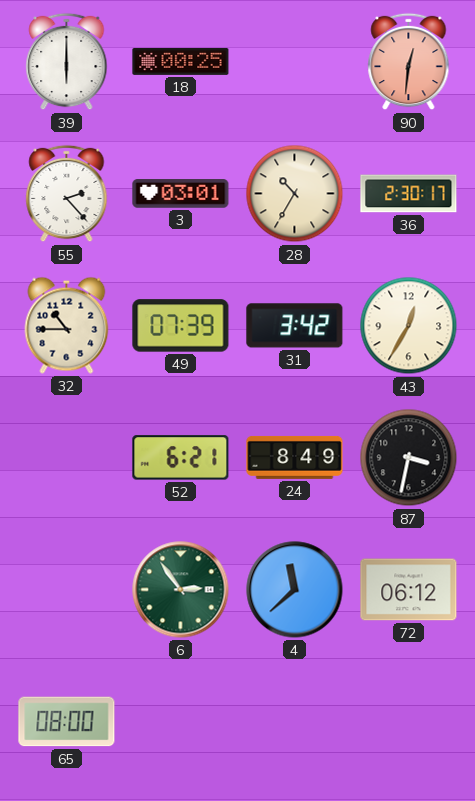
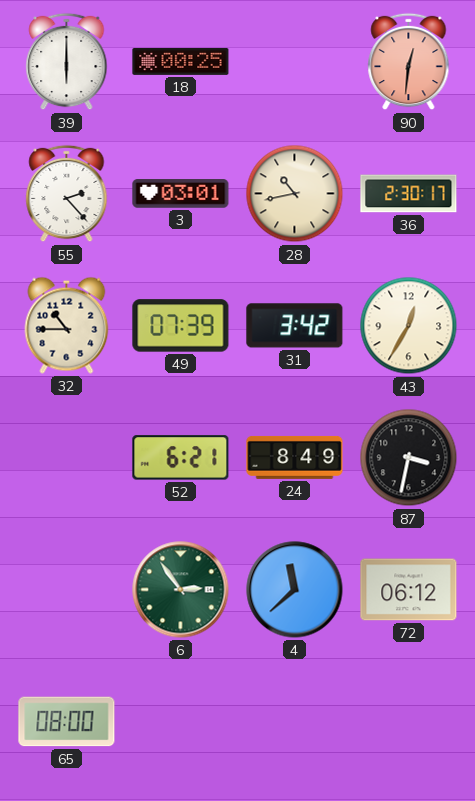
28: 10:35 -> 10:43 (295, 194)
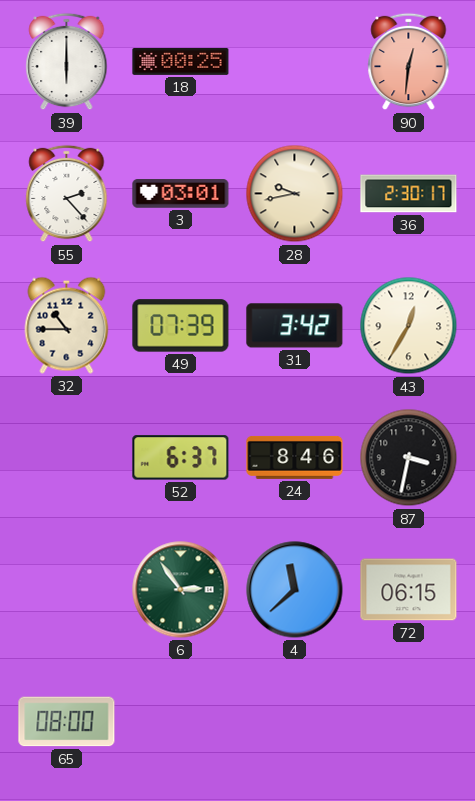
28: 10:43 -> 9:43 (295, 194)
52: 6:21 -> 6:37 (181, 458)
24: 8:49 -> 8:46 (295, 457)
72: 06:12 -> 06:15 (409, 590)
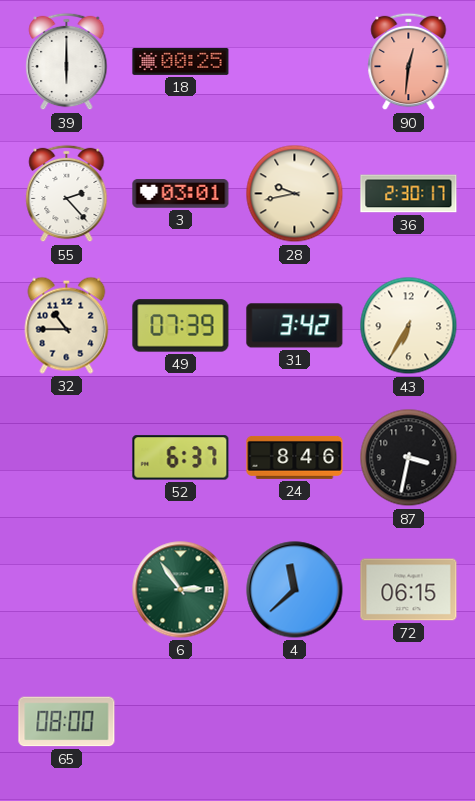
43: 12:35 -> 6:35 (409, 326)
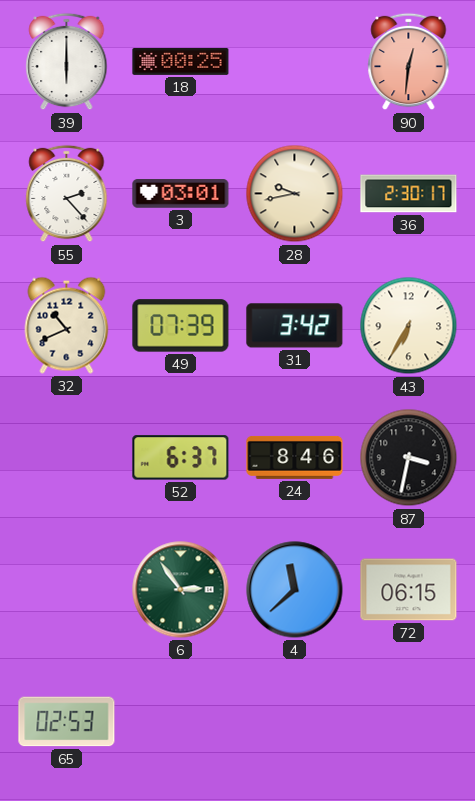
32: 10:45 -> 10:41 (67, 325)
65: 08:00 -> 02:53 (67, 722)
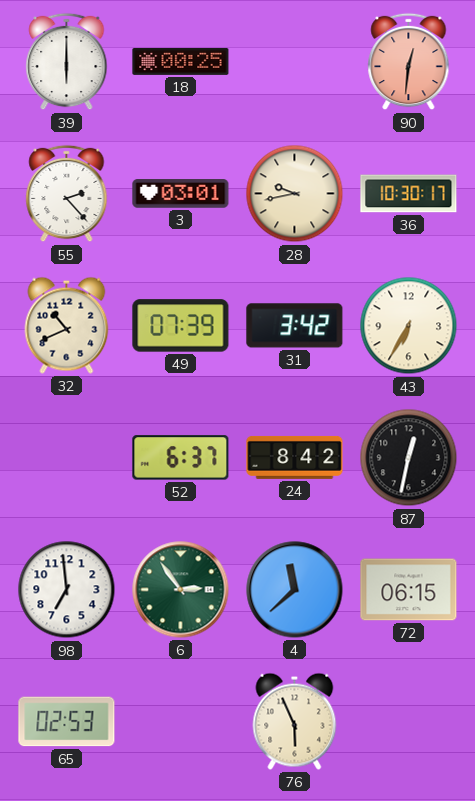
36: 2:30 -> 10:30 (409, 194)
24: 8:46 -> 8:42 (295, 457)
87: 3:32 -> 12:32 (409, 458)
98: none -> 6:59 (67, 590)
76: none -> 5:56 (295, 721)
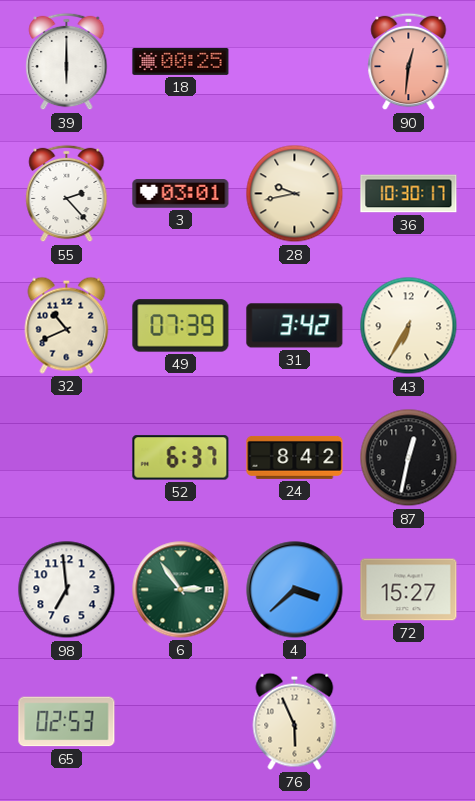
4: 11:38 -> 3:38 (295, 590)
72: 06:15 -> 15:27 (409, 590)
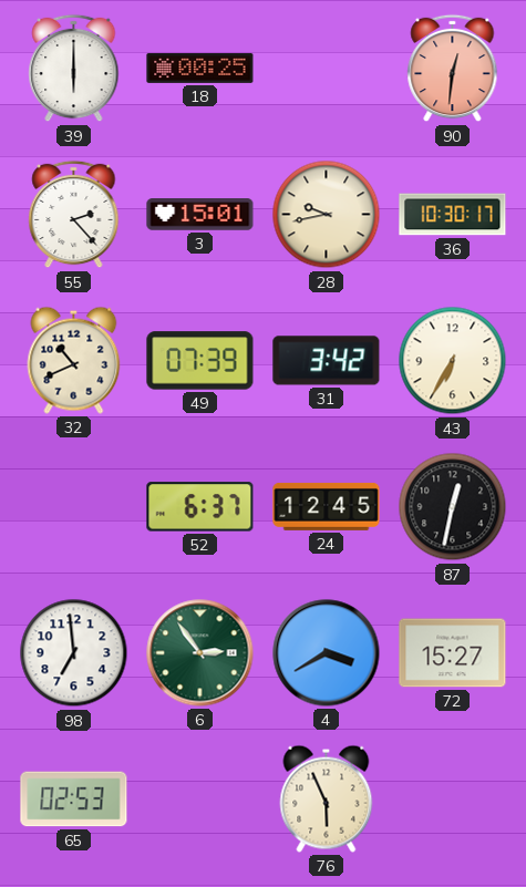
3: 03:01 -> 15:01 (200, 215)
24: 8:42 -> 12:45 (327, 506)
4: 3:38 -> 3:40 (327, 653)
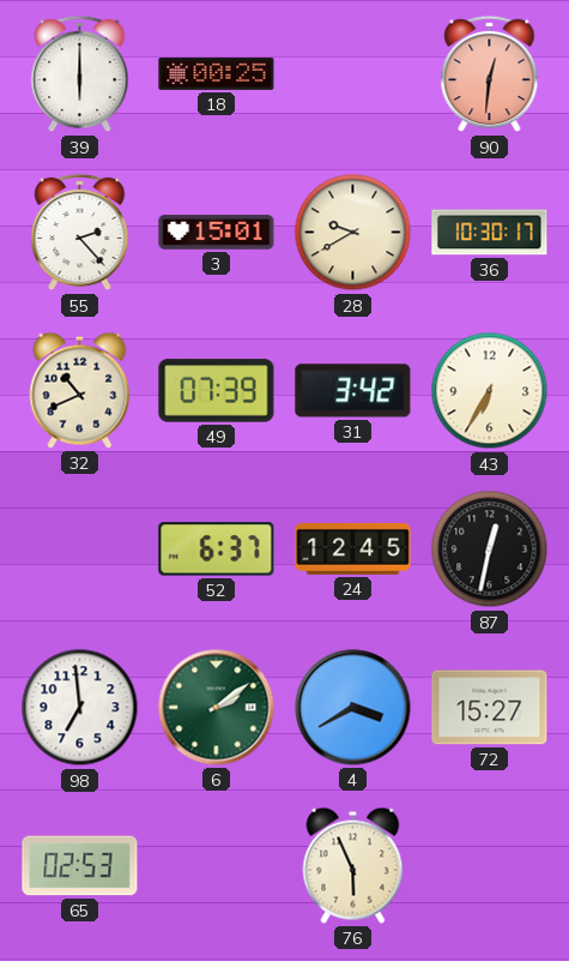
28: 9:43 -> 9:40 (353, 233)
6: 2:54 -> 2:09 (217, 708)
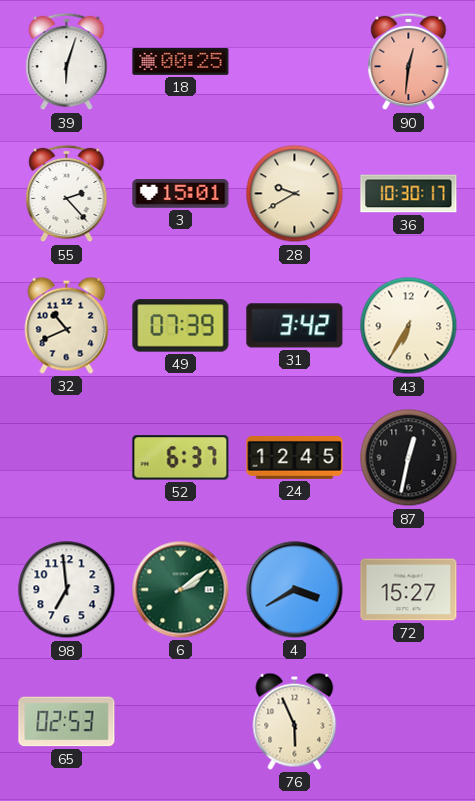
39: 6:00 -> 6:03 (67, 62)
